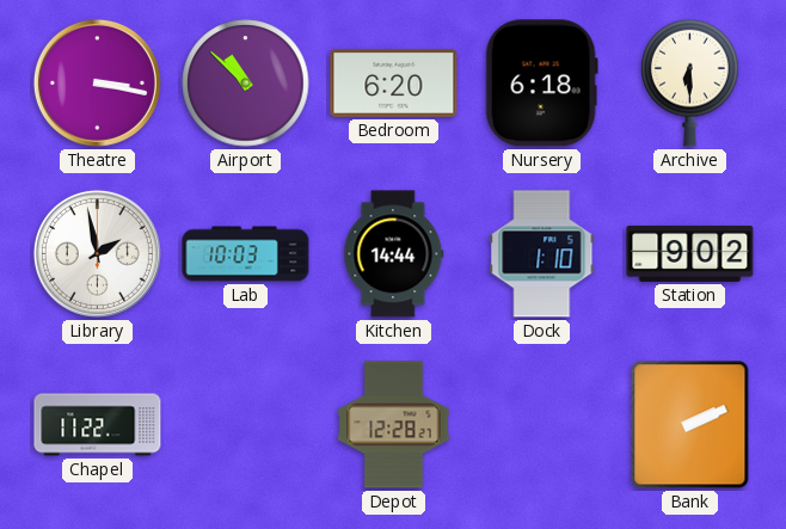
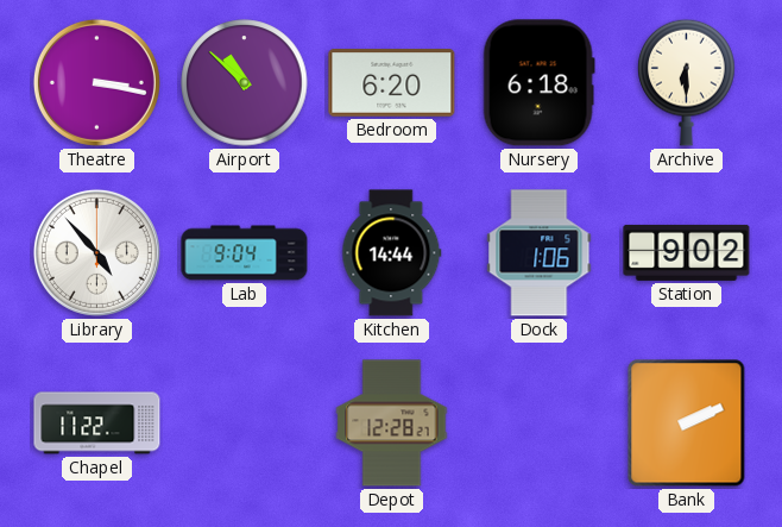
Library: 1:58 -> 4:53 (96, 252)
Lab: 10:03 -> 9:04 (245, 253)
Dock: 1:10 -> 1:06 (540, 253)
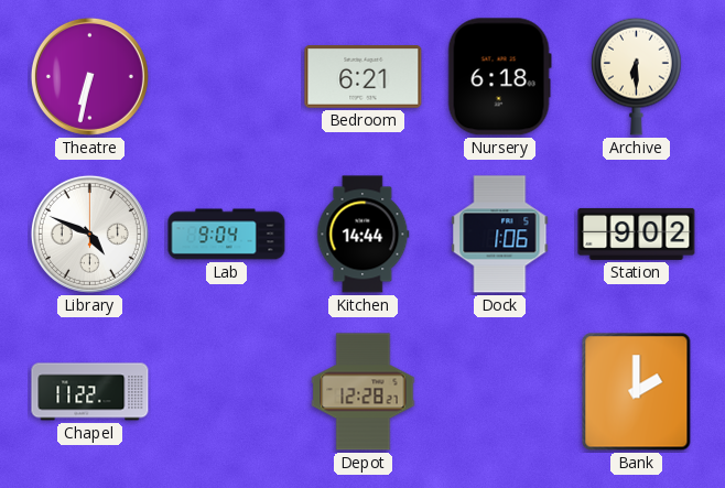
Theatre: 3:17 -> 6:32 (89, 76)
Airport: 10:52 -> none (245, 83)
Bedroom: 6:20 -> 6:21 (364, 77)
Library: 4:53 -> 4:49 (89, 234)
Bank: 2:11 -> 2:00 (637, 392)
